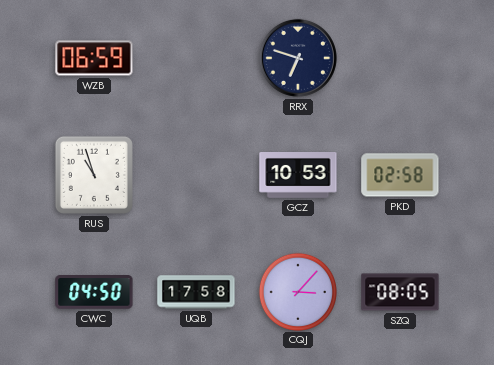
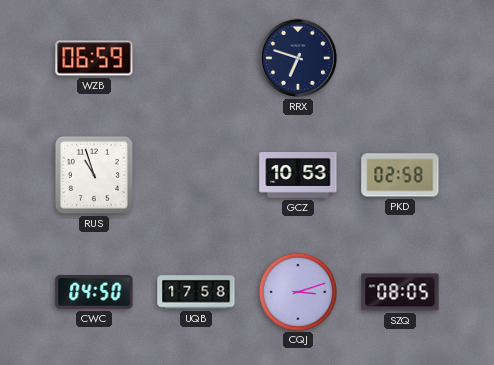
CQJ: 3:07 -> 3:12 (297, 291)
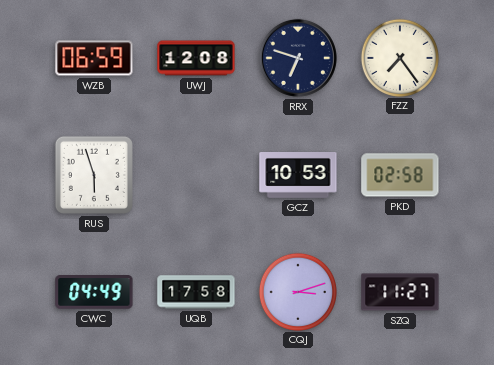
UWJ: none -> 12:08 (196, 58)
FZZ: none -> 7:24 (399, 57)
RUS: 10:57 -> 5:57 (94, 175)
CWC: 04:50 -> 04:49 (94, 292)
SZQ: 08:05 -> 11:27 (400, 292)
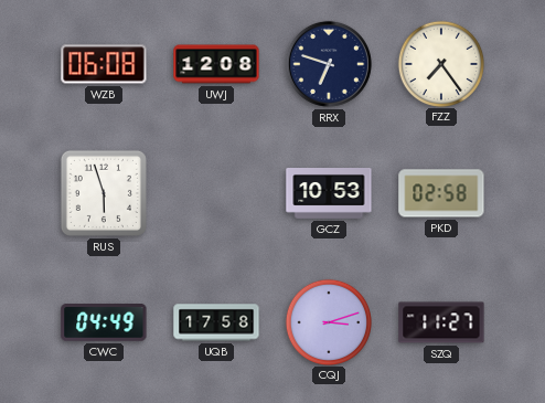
WZB: 06:59 -> 06:08 (104, 64)
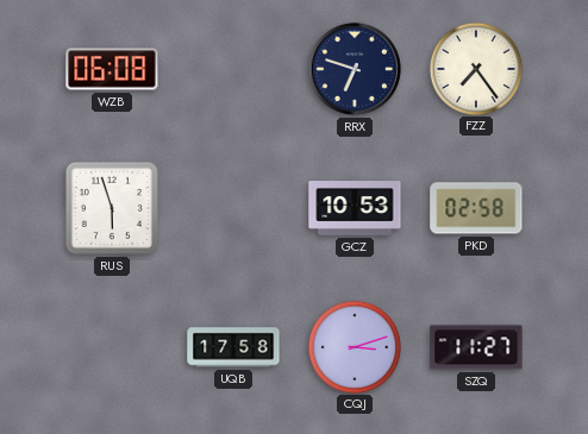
UWJ: 12:08 -> none (216, 64)
CWC: 04:49 -> none (104, 322)
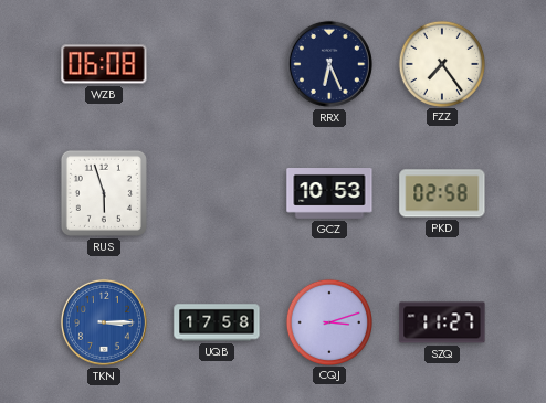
RRX: 6:48 -> 6:26 (329, 64)
TKN: none -> 3:15 (104, 322)
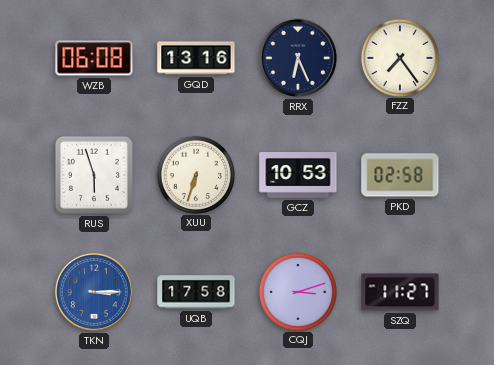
GQD: none -> 13:16 (196, 58)
XUU: none -> 6:33 (195, 174)
